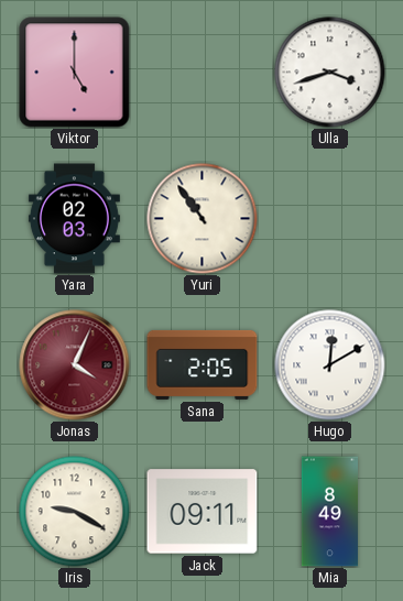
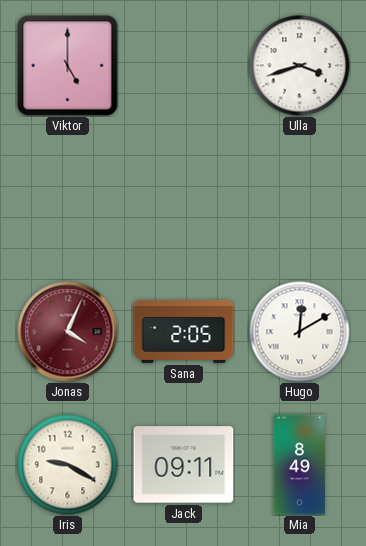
Yara: 02:03 -> none (74, 219)
Yuri: 10:54 -> none (203, 219)
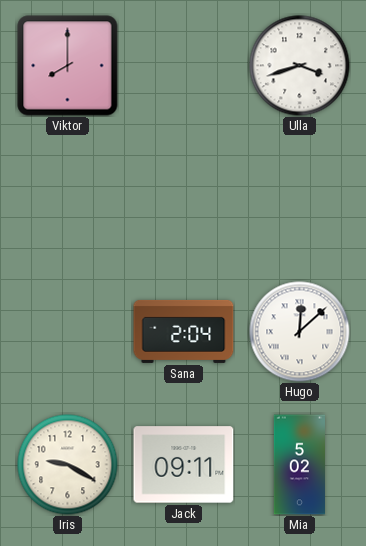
Viktor: 5:00 -> 8:00 (68, 66)
Jonas: 4:04 -> none (68, 332)
Sana: 2:05 -> 2:04 (184, 331)
Hugo: 12:10 -> 12:08 (300, 332)
Mia: 8:49 -> 5:02 (299, 465)
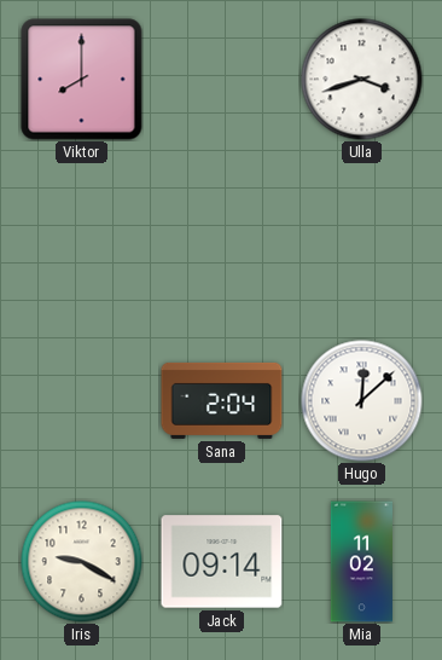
Jack: 09:11 -> 09:14 (222, 562)
Mia: 5:02 -> 11:02 (361, 562)
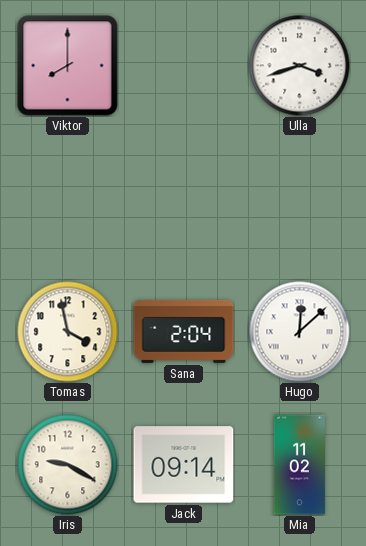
Tomas: none -> 3:58 (68, 332)
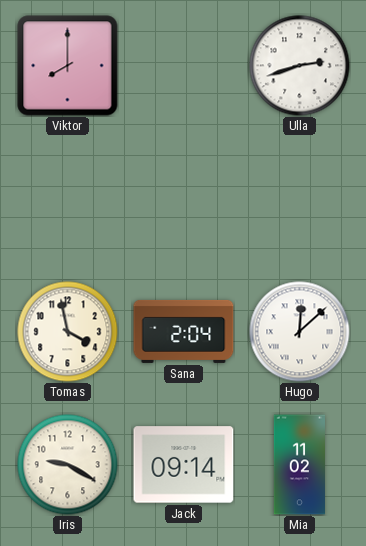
Ulla: 3:42 -> 2:42 (300, 66)
